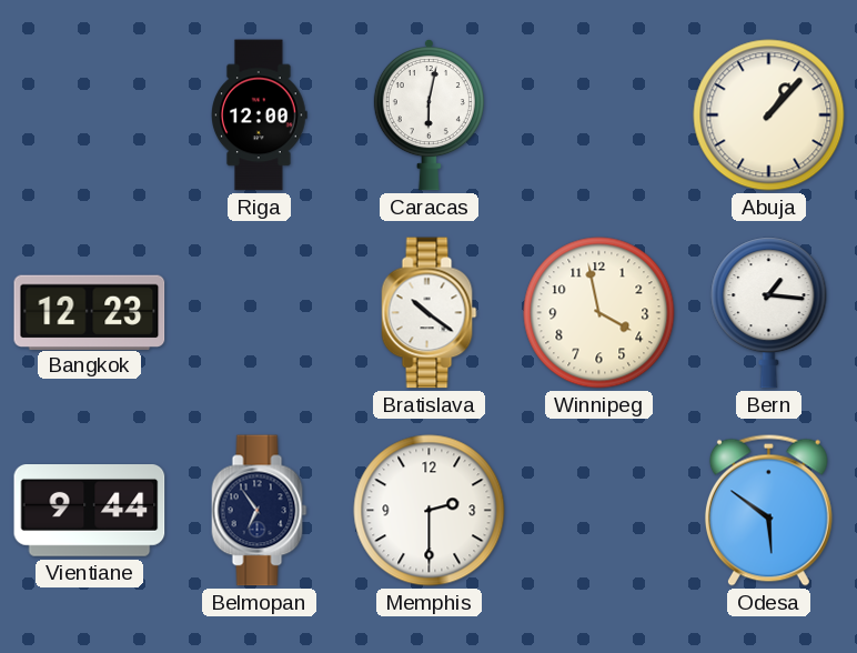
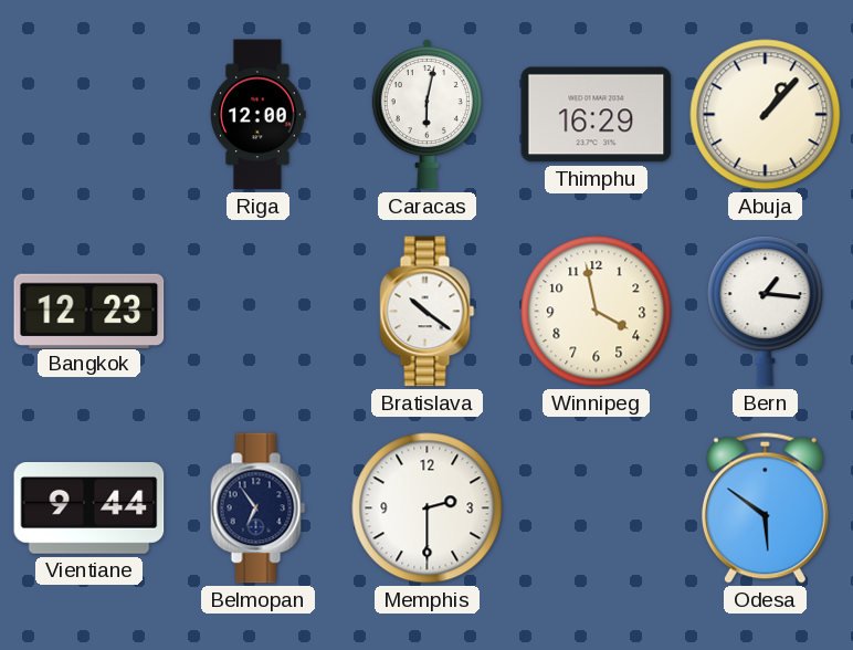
Thimphu: none -> 16:29 (597, 115)
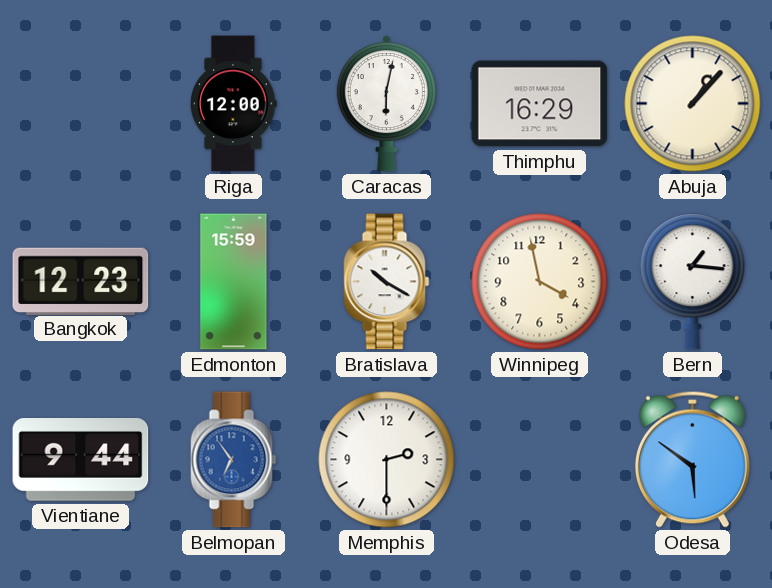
Edmonton: none -> 15:59 (234, 282)
Bratislava: 10:21 -> 10:20 (387, 282)
Belmopan dial: navy -> blue (234, 460)
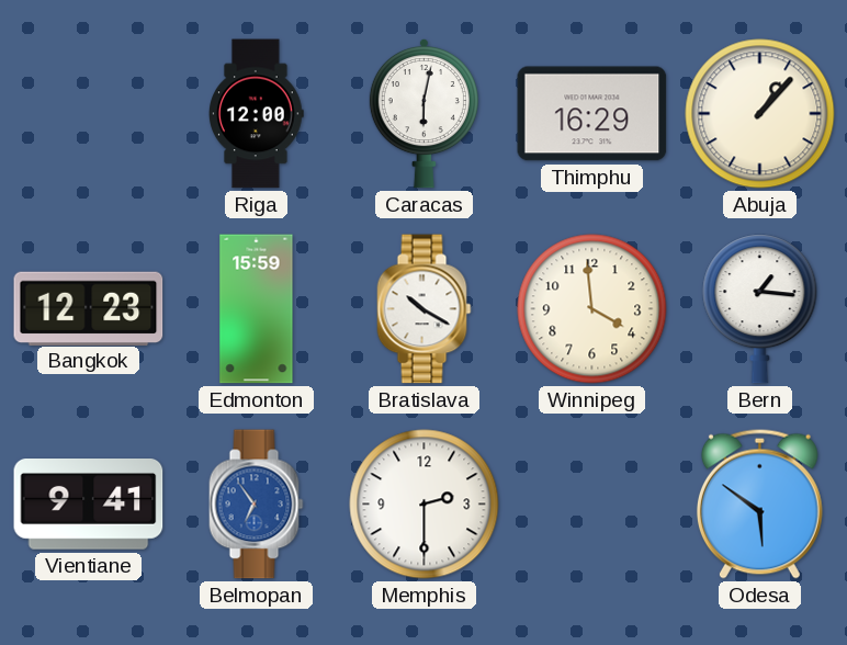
Winnipeg: 3:58 -> 3:59 (592, 309)
Vientiane: 9:44 -> 9:41 (89, 505)
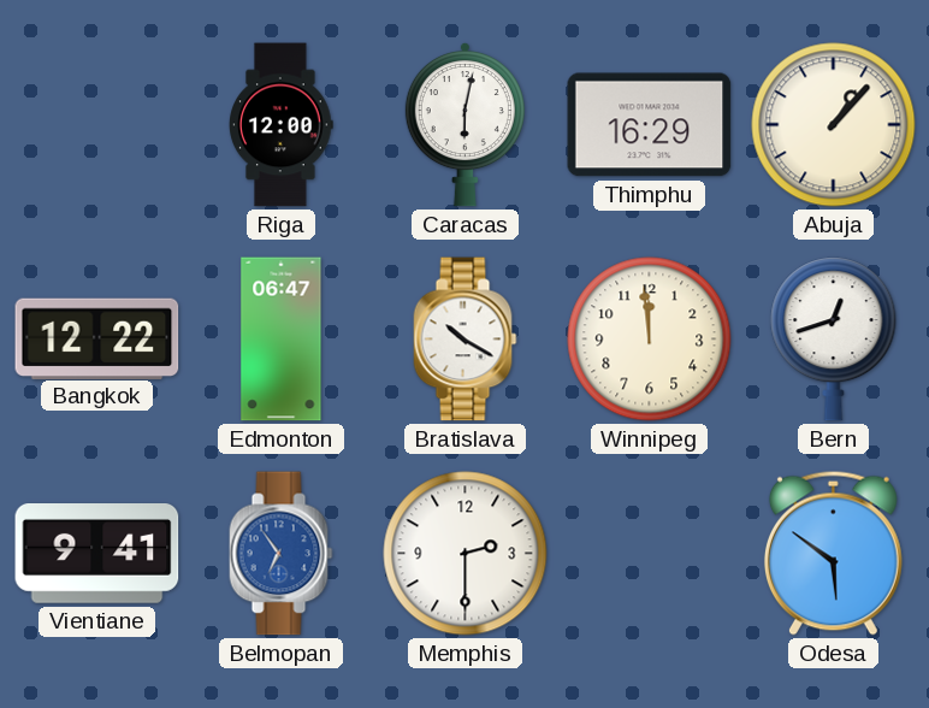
Bangkok: 12:23 -> 12:22 (97, 338)
Edmonton: 15:59 -> 06:47 (282, 340)
Winnipeg: 3:59 -> 11:59 (650, 340)
Bern: 1:16 -> 12:42 (834, 340)
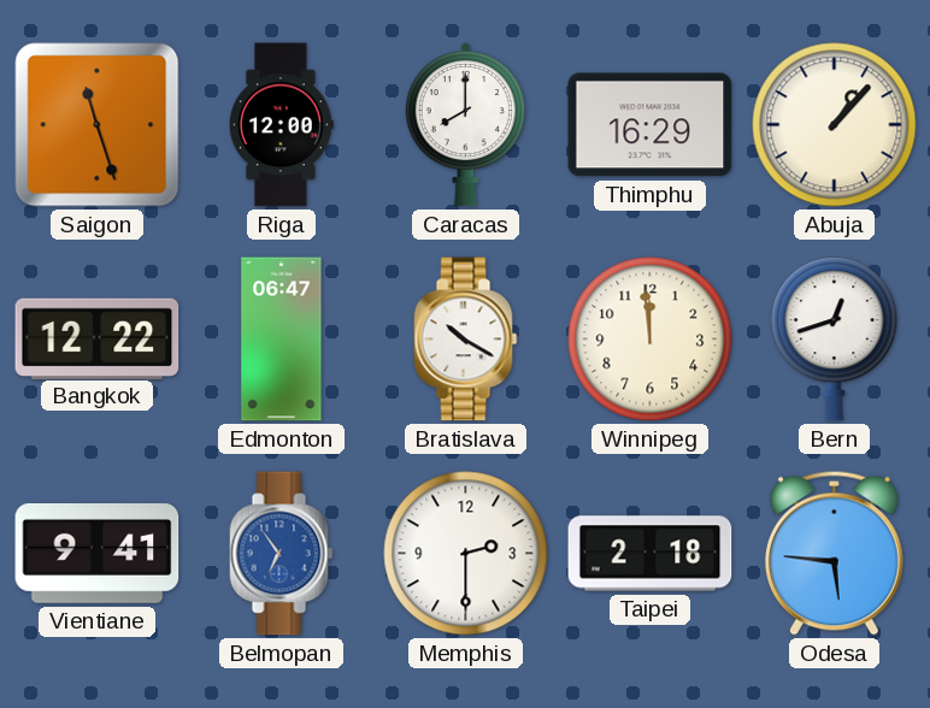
Saigon: none -> 11:27 (98, 125)
Caracas: 6:02 -> 8:00 (465, 124)
Taipei: none -> 2:18 (651, 554)
Odesa: 5:51 -> 5:46 (834, 553)
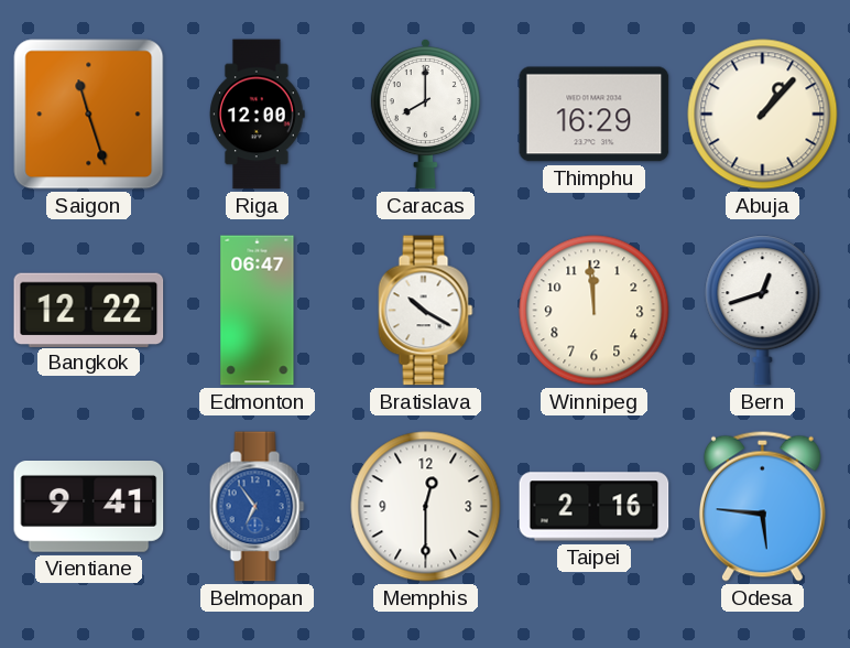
Memphis: 2:30 -> 12:30 (426, 507)
Taipei: 2:18 -> 2:16 (595, 507)
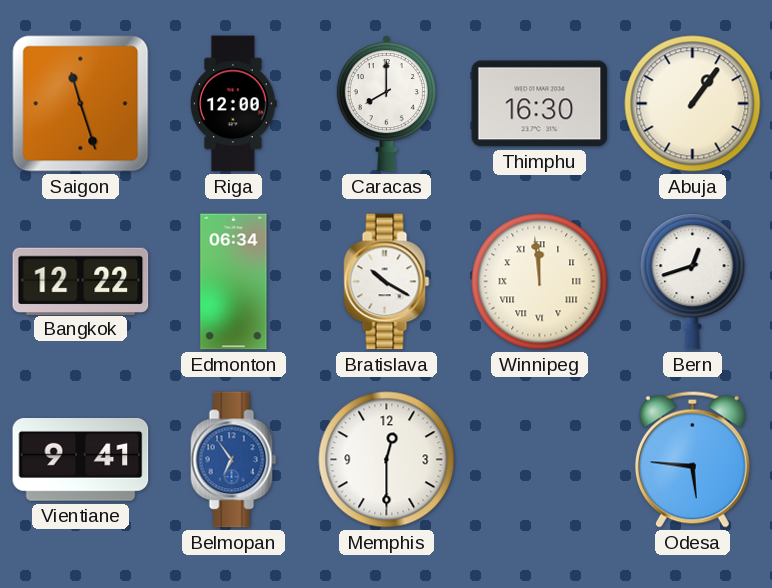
Thimphu: 16:29 -> 16:30 (540, 104)
Abuja: 1:07 -> 1:06 (693, 104)
Edmonton: 06:47 -> 06:34 (234, 282)
Winnipeg numerals: Arabic -> Roman (540, 282)
Taipei: 2:16 -> none (595, 507)
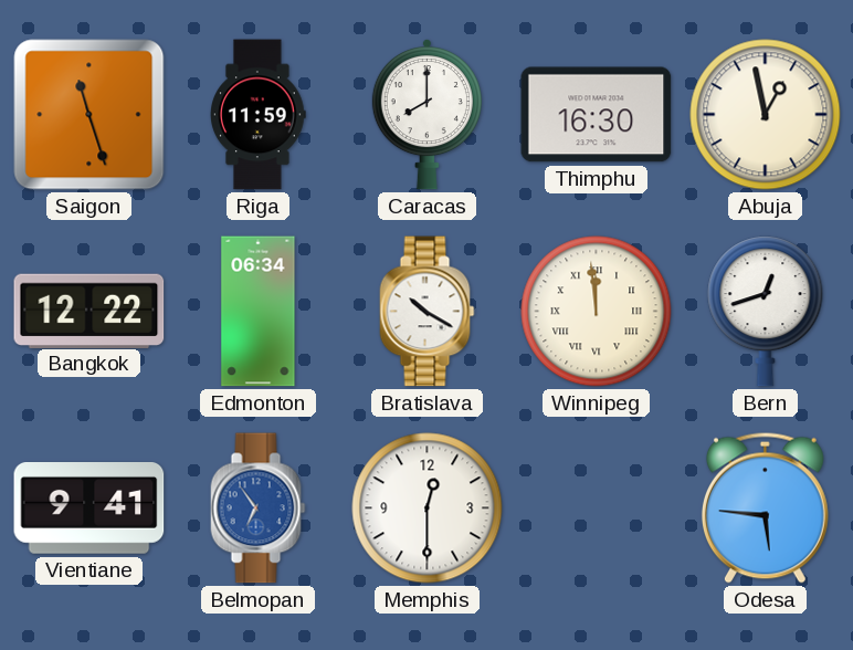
Riga: 12:00 -> 11:59 (259, 115)
Abuja: 1:06 -> 12:58 (766, 115)
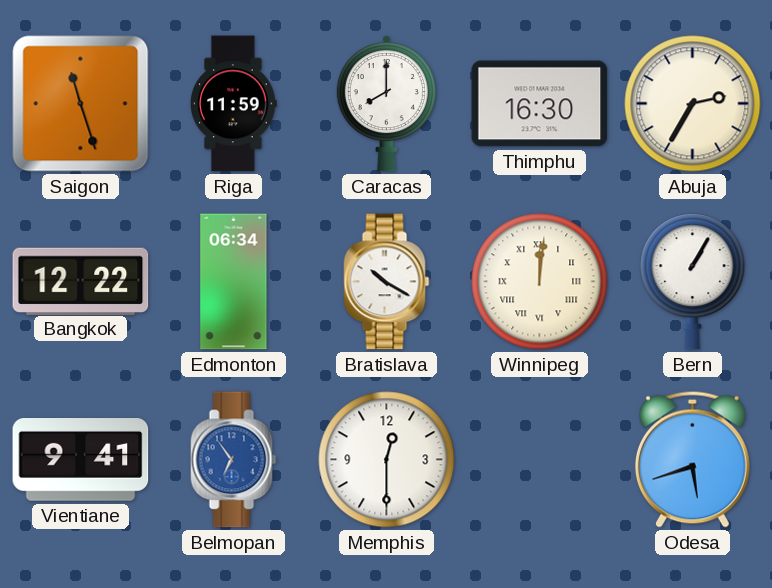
Abuja: 12:58 -> 2:35 (693, 104)
Winnipeg: 11:59 -> 12:01 (540, 282)
Bern: 12:42 -> 1:05 (693, 282)
Odesa: 5:46 -> 5:42 (692, 459)
